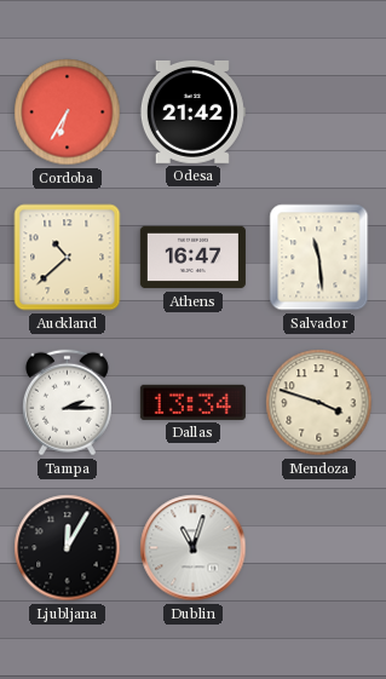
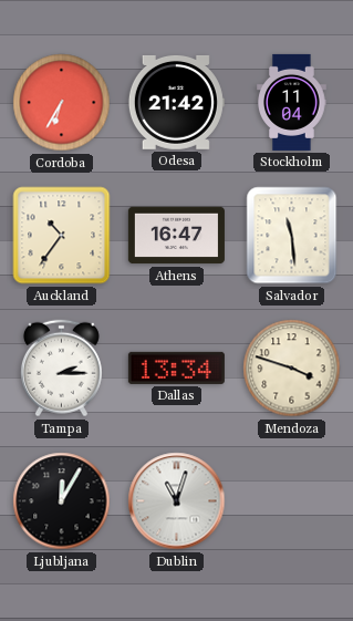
Stockholm: none -> 11:04 (292, 102)
Auckland: 10:38 -> 10:36 (62, 236)
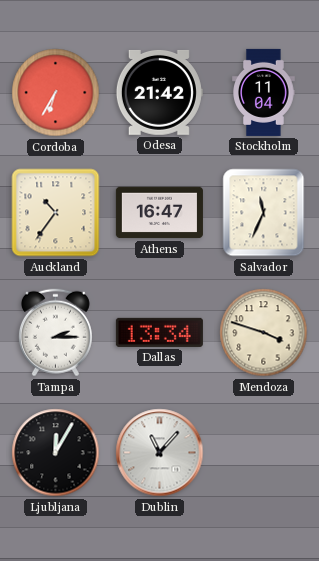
Salvador: 11:29 -> 11:34 (264, 213)
Dublin: 11:03 -> 11:07 (160, 453)
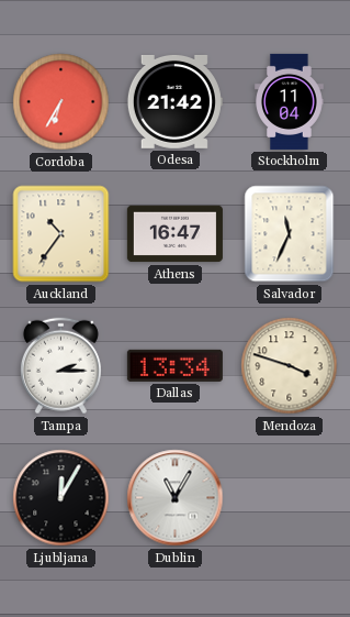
Dublin: 11:07 -> 11:05 (176, 498)
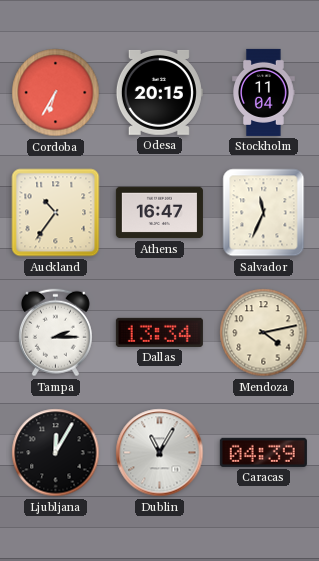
Odesa: 21:42 -> 20:15 (159, 92)
Mendoza: 3:48 -> 4:13 (264, 333)
Caracas: none -> 04:39 (263, 452)
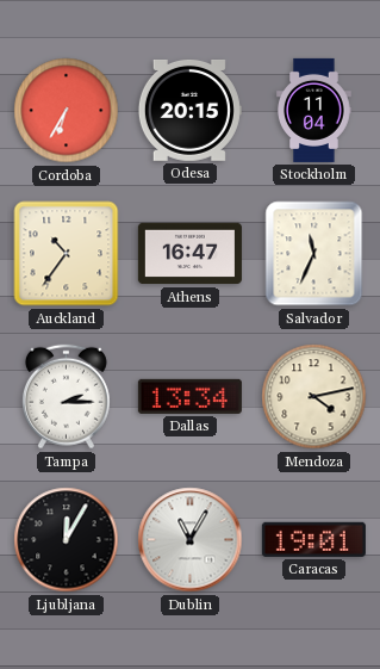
Caracas: 04:39 -> 19:01 (313, 539)
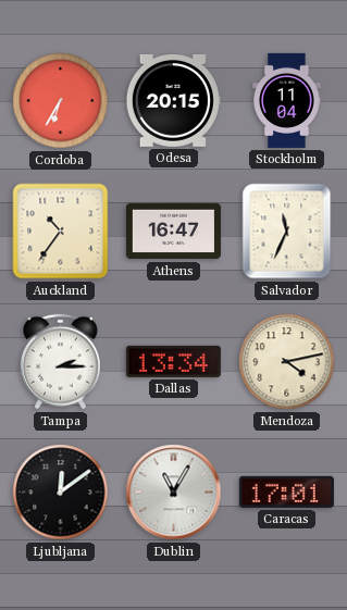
Ljubljana: 12:05 -> 12:09 (61, 493)
Caracas: 19:01 -> 17:01 (286, 491)
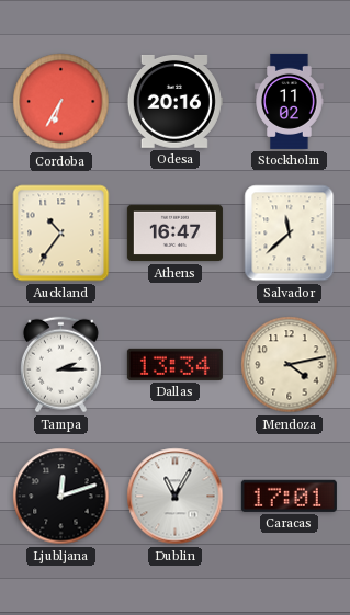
Odesa: 20:15 -> 20:16 (174, 101)
Stockholm: 11:04 -> 11:02 (290, 101)
Salvador: 11:34 -> 11:38 (290, 234)
Ljubljana: 12:09 -> 12:12 (61, 497)
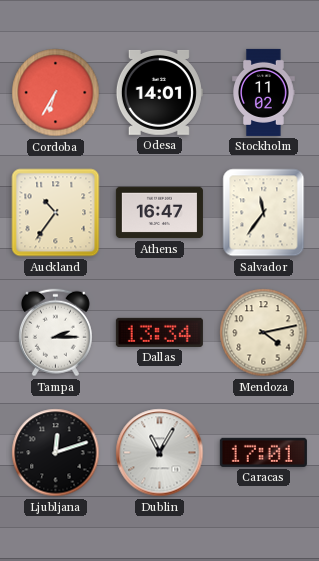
Odesa: 20:16 -> 14:01 (159, 92)
Salvador: 11:38 -> 11:36 (264, 213)
